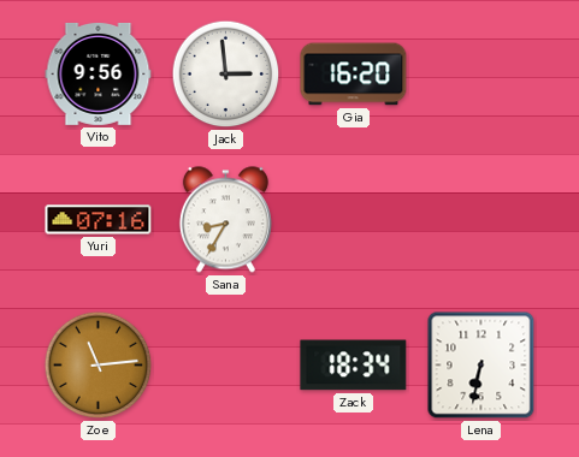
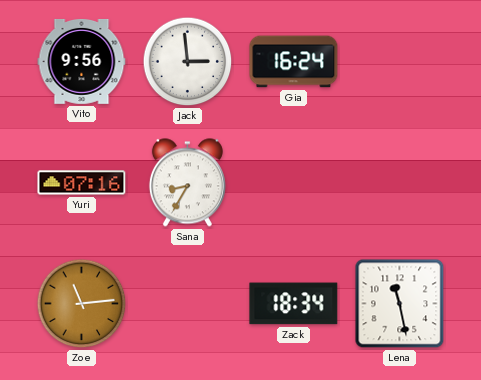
Gia: 16:20 -> 16:24 (294, 62)
Lena: 6:32 -> 11:28 (400, 304)
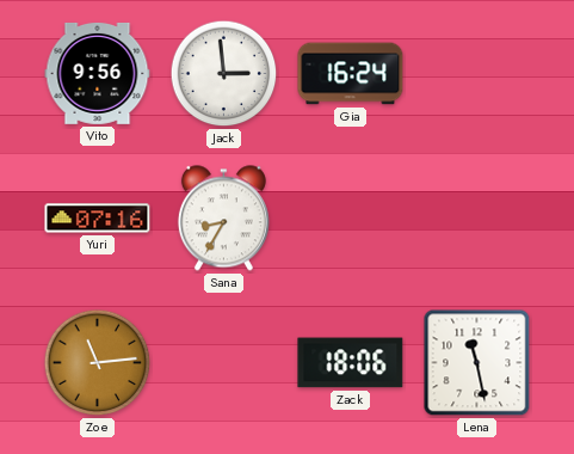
Zack: 18:34 -> 18:06 (351, 363)
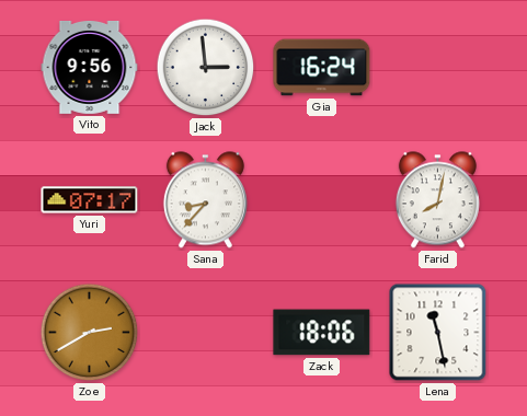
Yuri: 07:16 -> 07:17 (90, 200)
Sana: 8:35 -> 8:37 (205, 200)
Farid: none -> 8:02 (437, 200)
Zoe: 11:14 -> 2:40 (90, 333)
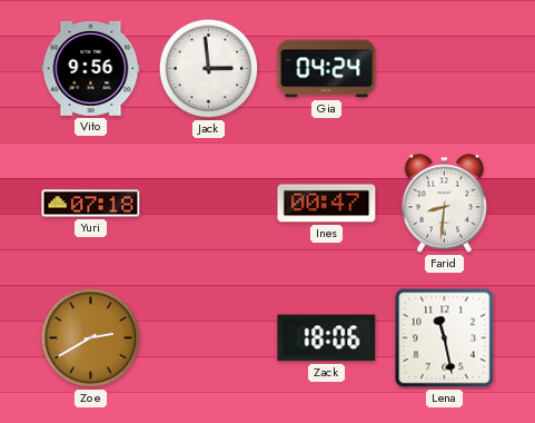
Gia: 16:24 -> 04:24 (327, 69)
Yuri: 07:17 -> 07:18 (91, 204)
Sana: 8:37 -> none (205, 200)
Ines: none -> 00:47 (327, 204)
Farid: 8:02 -> 8:31 (444, 204)
